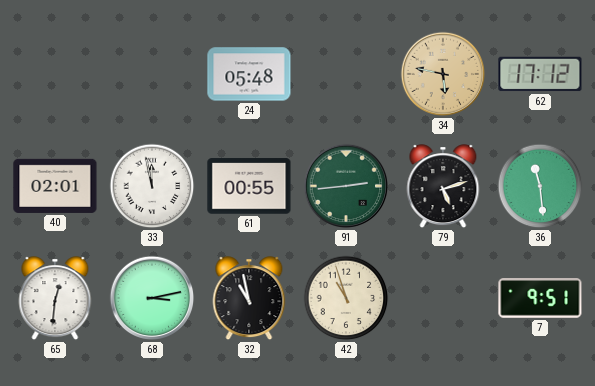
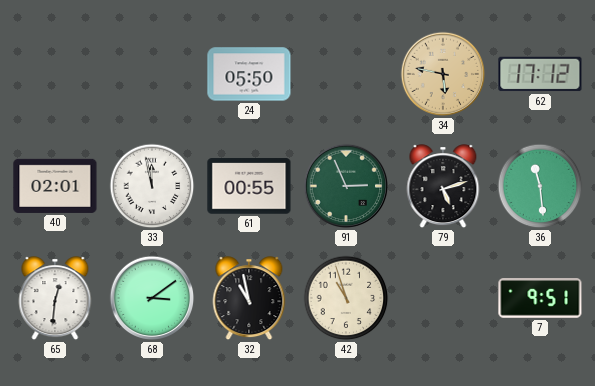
24: 05:48 -> 05:50 (249, 74)
91: 2:44 -> 2:56 (346, 186)
68: 3:13 -> 3:09 (152, 298)
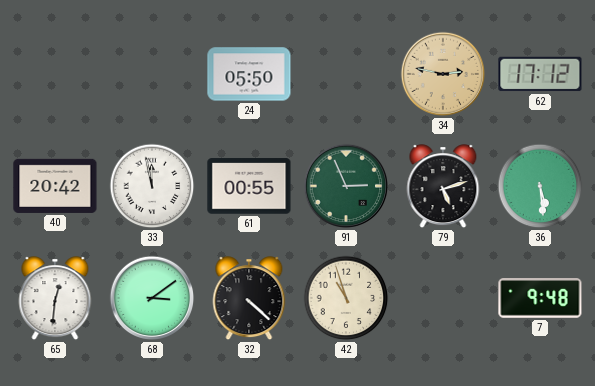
34: 5:47 -> 2:47 (443, 74)
40: 02:01 -> 20:42 (55, 186)
36: 11:29 -> 5:29 (540, 186)
32: 10:58 -> 4:22 (249, 299)
7: 9:51 -> 9:48 (540, 298)
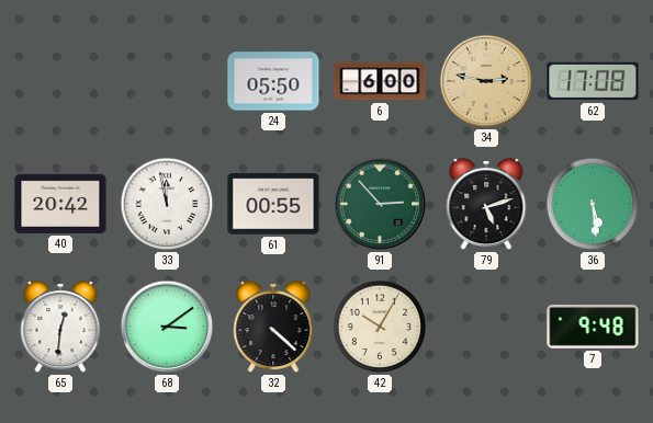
6: none -> 6:00 (380, 81)
62: 17:12 -> 17:08 (593, 81)
91: 2:56 -> 2:53 (380, 204)
42: 10:57 -> 10:05 (380, 327)
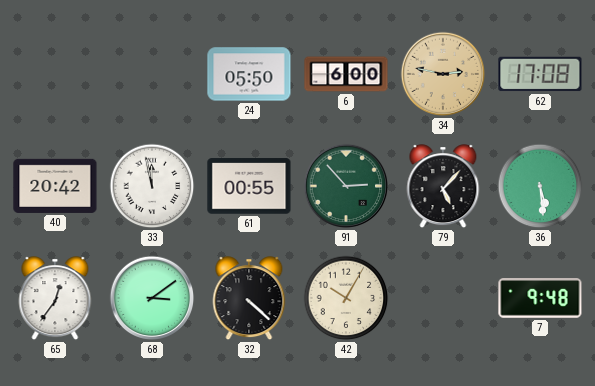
79: 5:12 -> 5:07 (443, 187)
65: 12:31 -> 12:36 (55, 299)
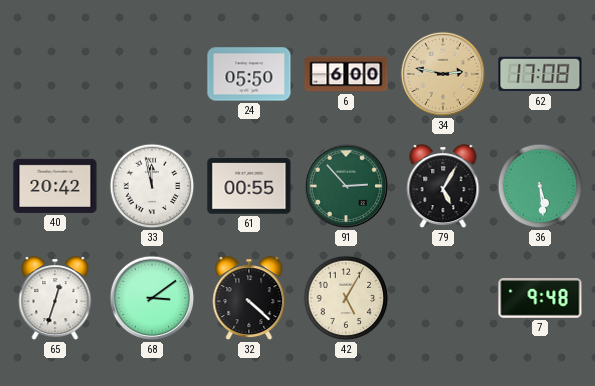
79: 5:07 -> 5:05 (443, 187)
65: 12:36 -> 12:33 (55, 299)
42: 10:05 -> 5:05 (346, 298)
